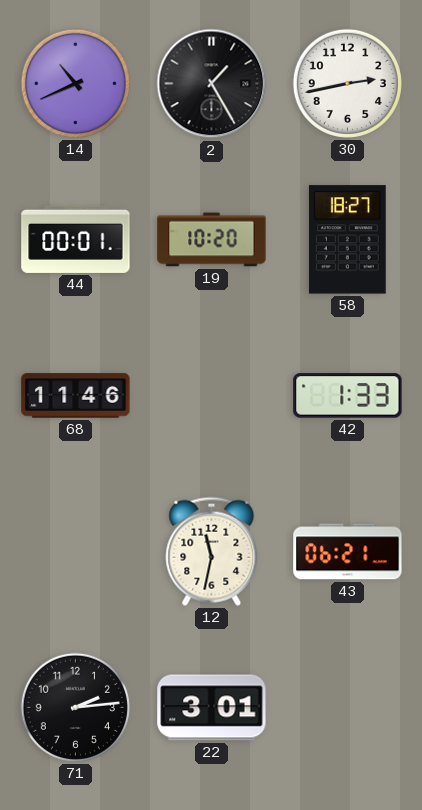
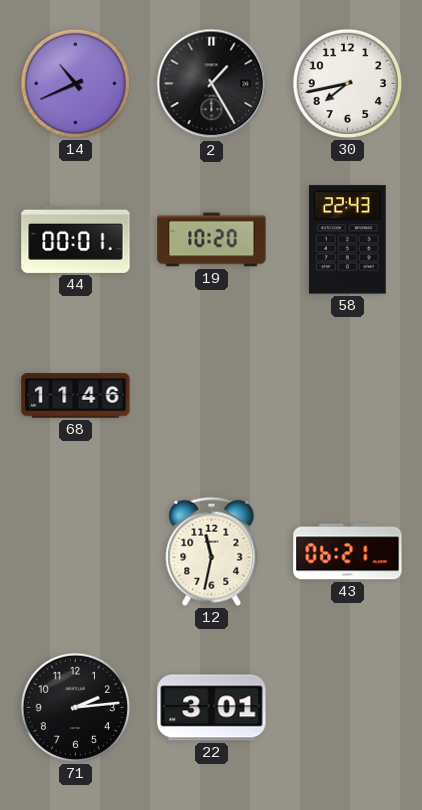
30: 2:43 -> 7:43 (347, 83)
58: 18:27 -> 22:43 (347, 240)
42: 1:33 -> none (348, 396)
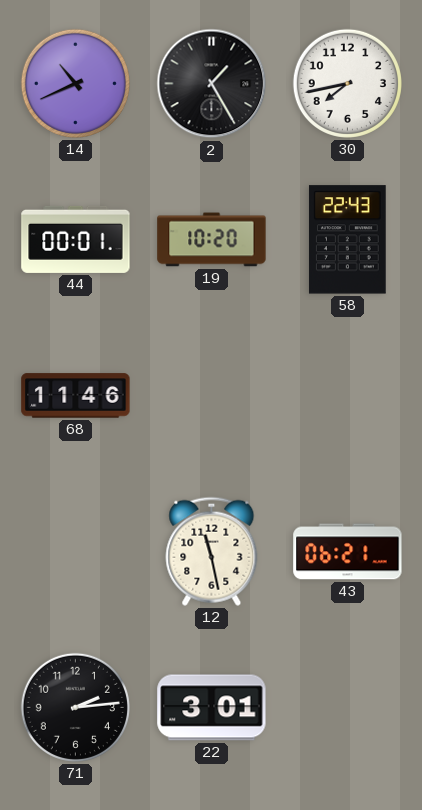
12: 11:32 -> 11:28 (212, 551)
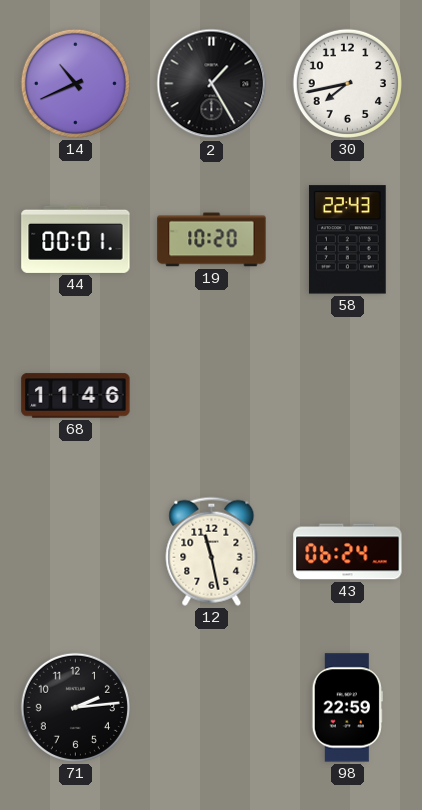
43: 06:21 -> 06:24 (348, 552)
22: 3:01 -> none (212, 708)
98: none -> 22:59 (347, 708)
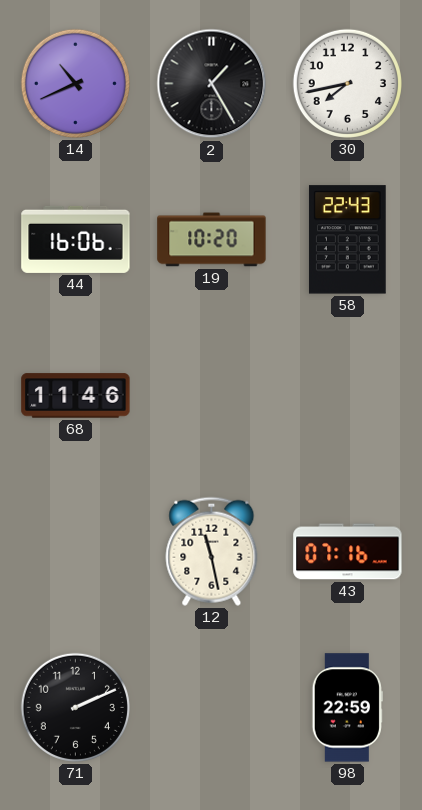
44: 00:01 -> 16:06 (76, 239)
43: 06:24 -> 07:16 (348, 552)
71: 2:14 -> 2:11 (75, 707)
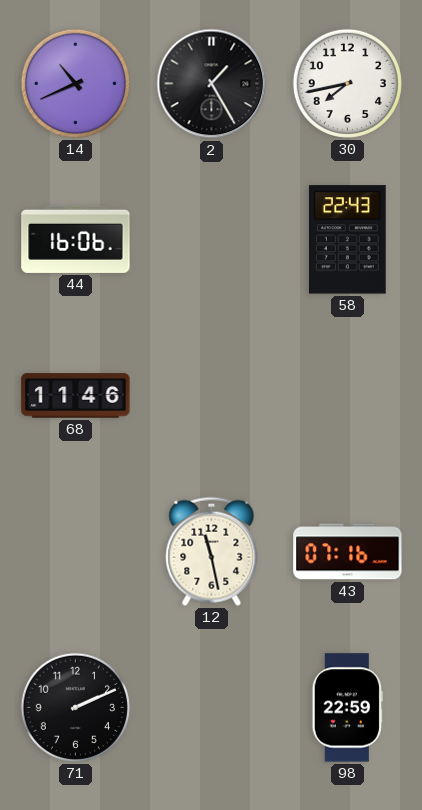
19: 10:20 -> none (212, 240)
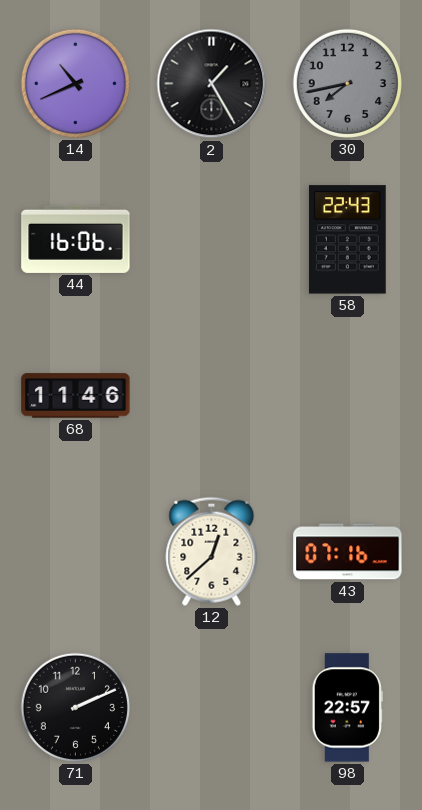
30 dial: white -> grey (347, 83)
12: 11:28 -> 12:38 (212, 551)
98: 22:59 -> 22:57 (347, 708)
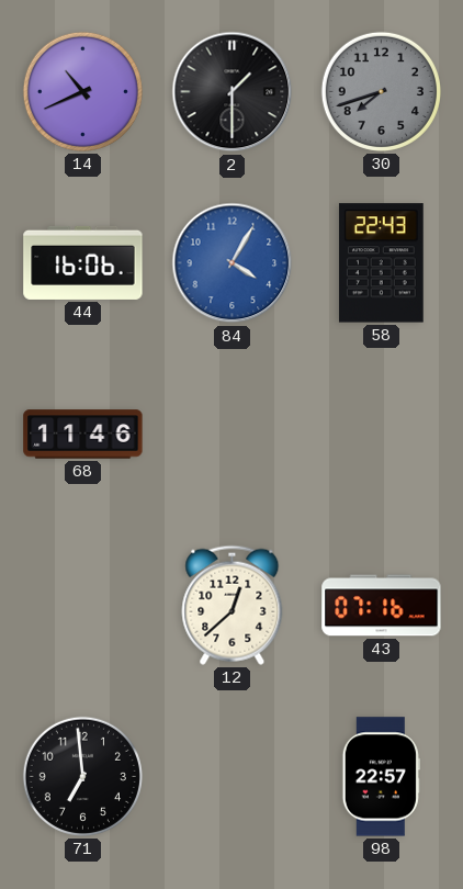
2: 1:25 -> 1:30 (233, 92)
30: 7:43 -> 7:42 (381, 91)
84: none -> 4:05 (233, 263)
71: 2:11 -> 6:59 (82, 776)
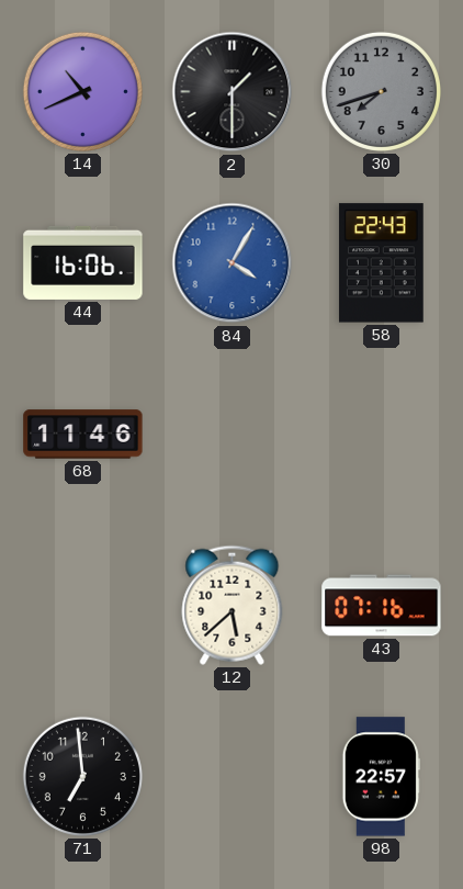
12: 12:38 -> 5:38 (233, 605)
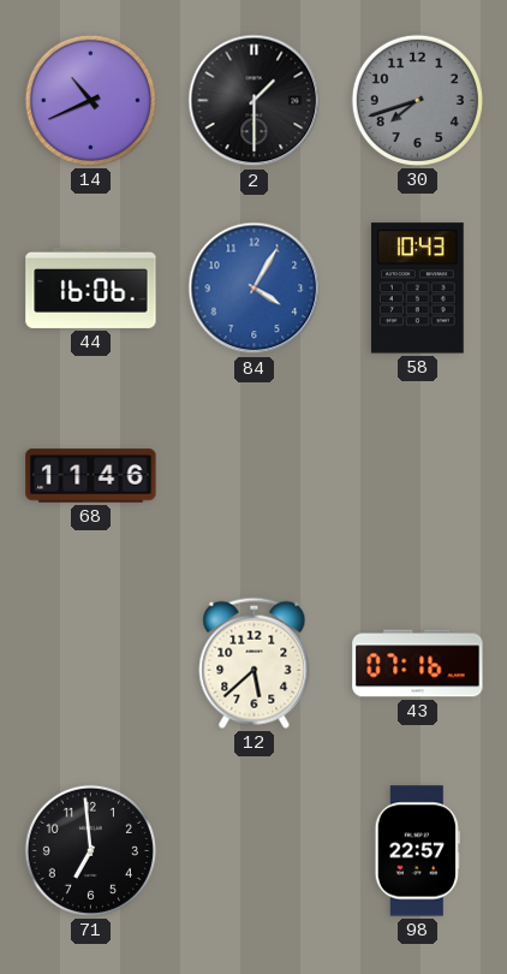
58: 22:43 -> 10:43 (417, 289)
